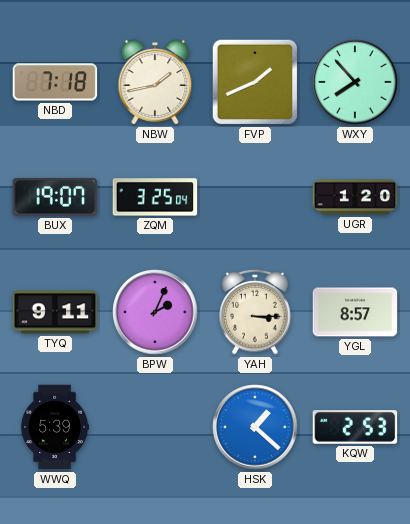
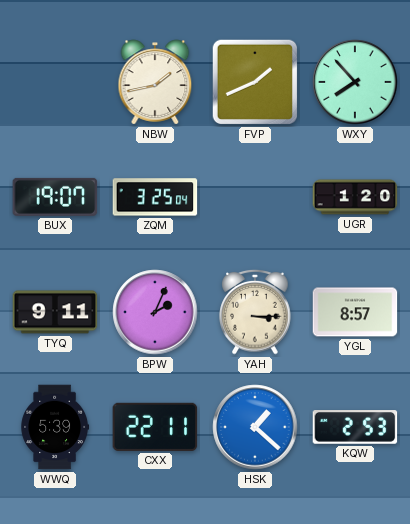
NBD: 7:18 -> none (55, 82)
CXX: none -> 22:11 (155, 427)
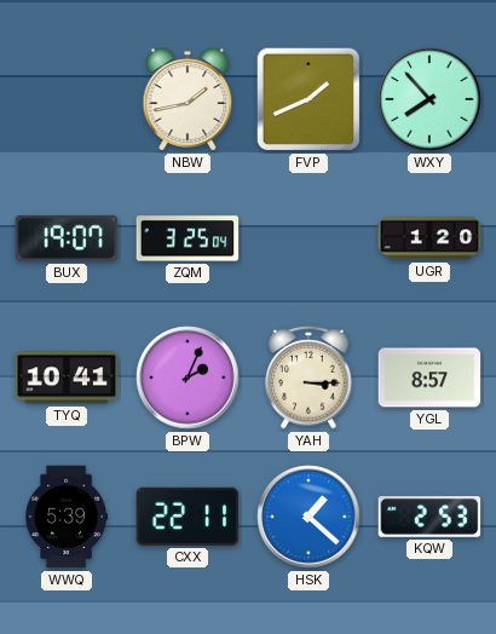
TYQ: 9:11 -> 10:41 (67, 377)
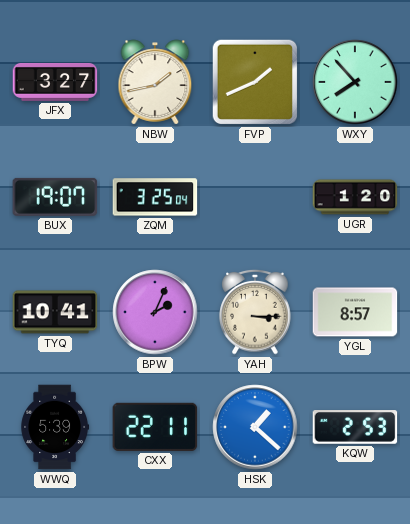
JFX: none -> 3:27 (55, 82)
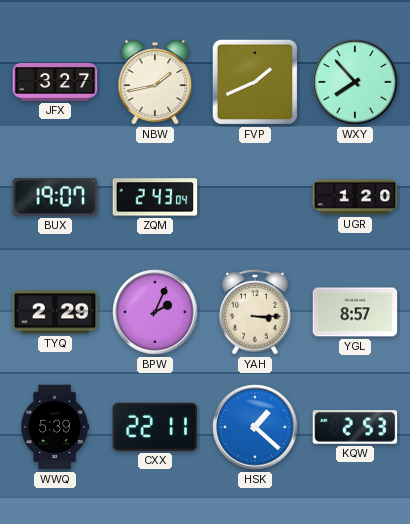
ZQM: 3:25 -> 2:43 (155, 197)
TYQ: 10:41 -> 2:29 (55, 312)
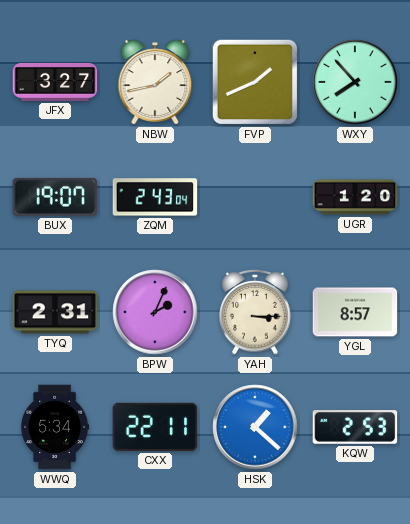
TYQ: 2:29 -> 2:31 (55, 312)
WWQ: 5:39 -> 5:34 (55, 427)
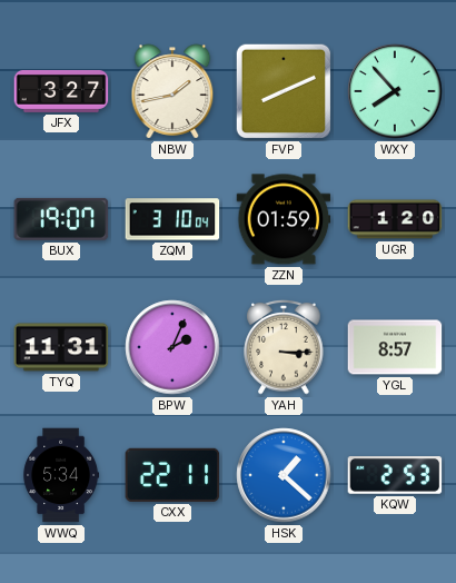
FVP: 1:41 -> 8:11 (284, 91)
ZQM: 2:43 -> 3:10 (172, 219)
ZZN: none -> 01:59 (284, 219)
TYQ: 2:31 -> 11:31 (61, 347)
